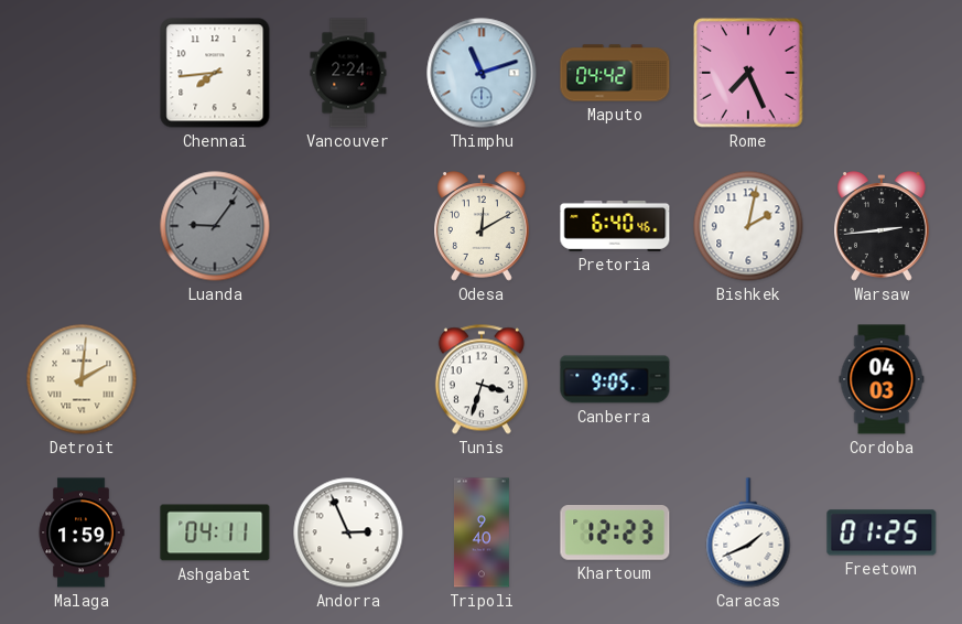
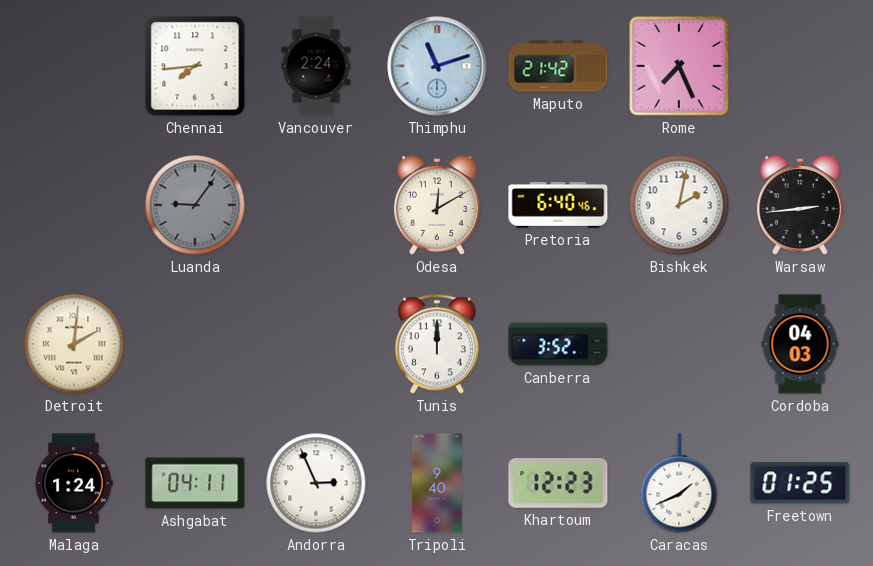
Maputo: 04:42 -> 21:42 (558, 66)
Tunis: 3:33 -> 12:00 (437, 344)
Canberra: 9:05 -> 3:52 (558, 344)
Malaga: 1:59 -> 1:24 (74, 483)
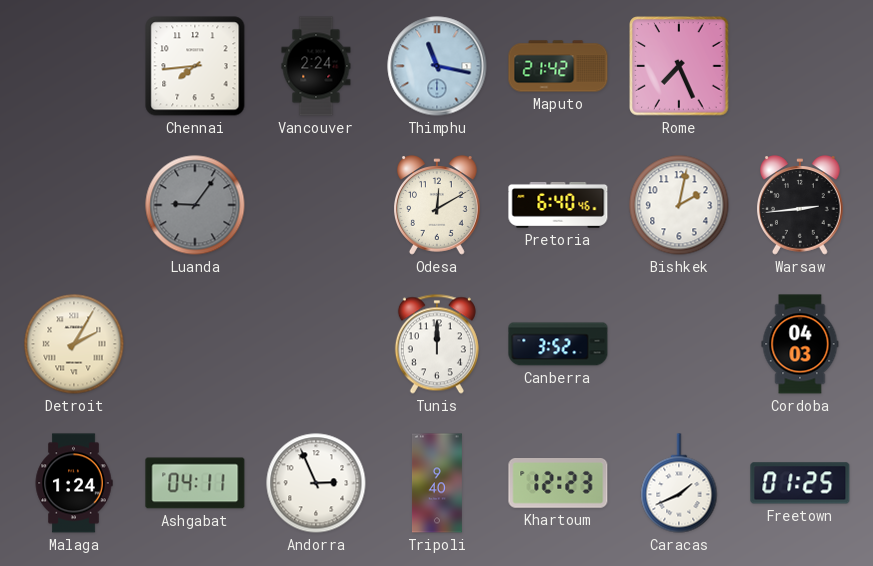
Thimphu: 11:12 -> 11:17 (437, 66)
Detroit: 2:01 -> 2:05 (74, 344)
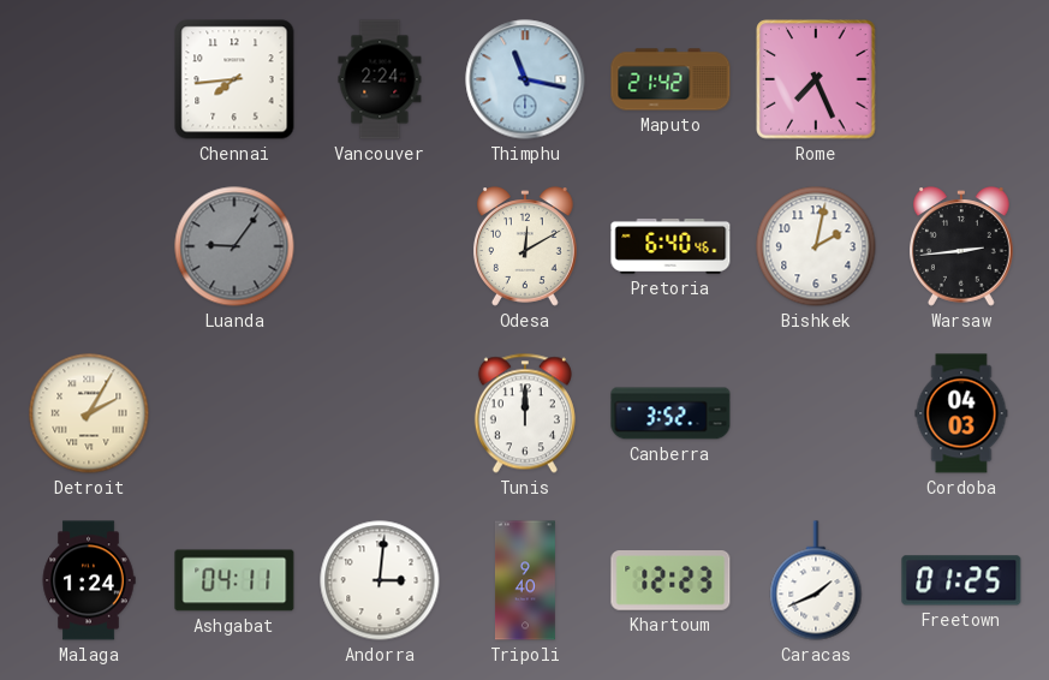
Andorra: 2:56 -> 3:01 (380, 580)
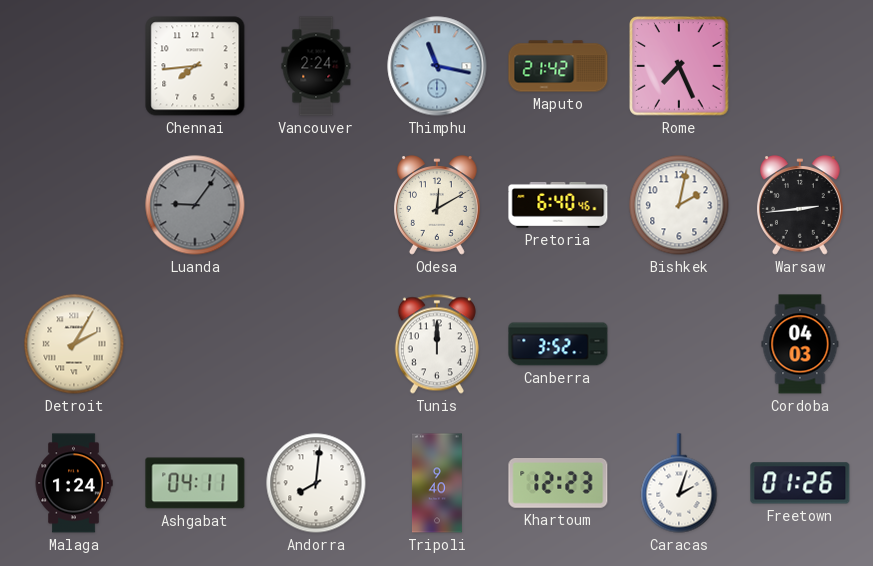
Andorra: 3:01 -> 8:01 (316, 483)
Caracas: 1:41 -> 2:03 (679, 483)
Freetown: 01:25 -> 01:26 (800, 483)
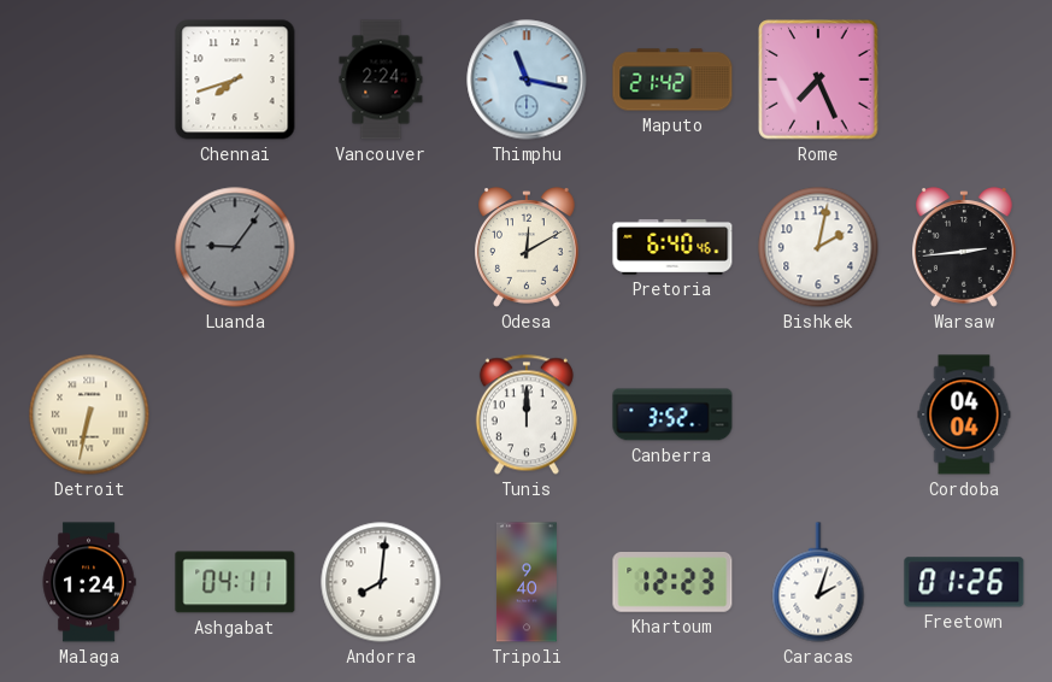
Chennai: 7:44 -> 7:42 (235, 80)
Detroit: 2:05 -> 6:32 (89, 415)
Cordoba: 04:03 -> 04:04 (964, 415)
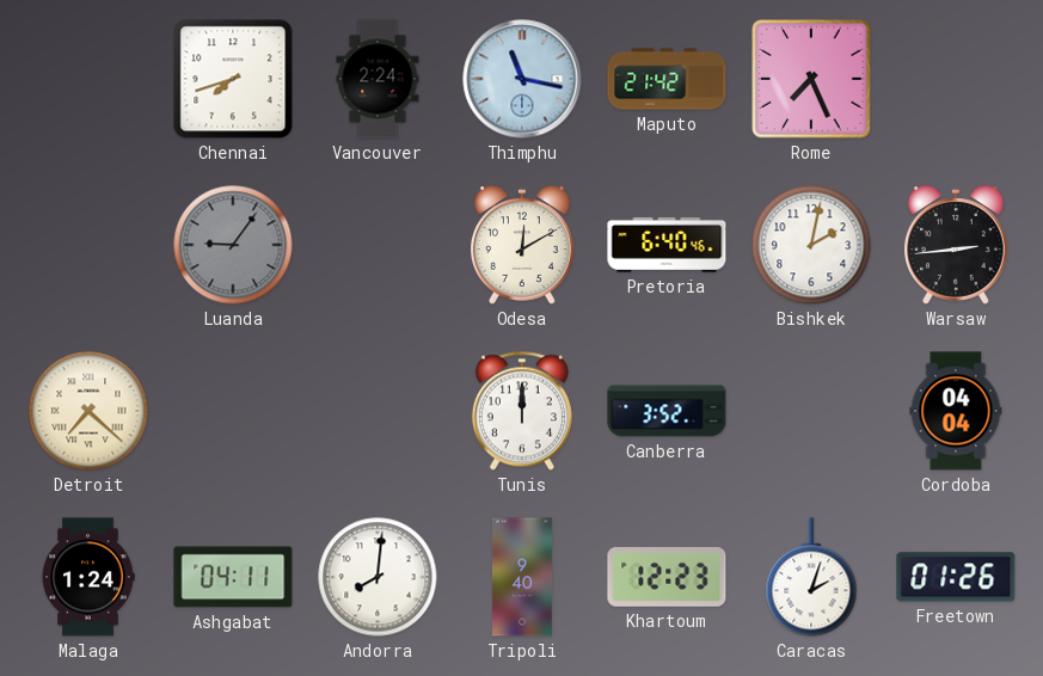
Detroit: 6:32 -> 7:22 (88, 411)
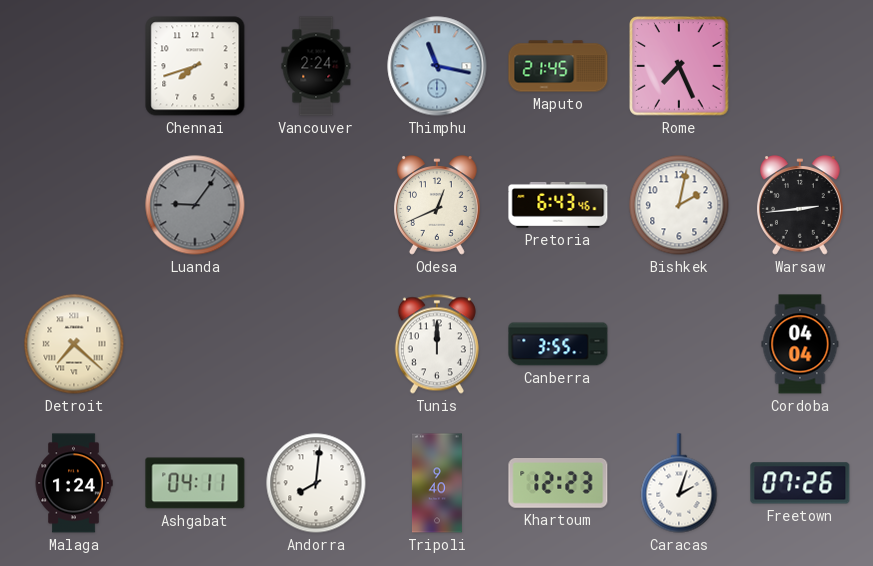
Maputo: 21:42 -> 21:45 (558, 66)
Odesa: 12:10 -> 12:41 (438, 205)
Pretoria: 6:40 -> 6:43 (558, 205)
Canberra: 3:52 -> 3:55 (558, 344)
Freetown: 01:26 -> 07:26 (800, 483)
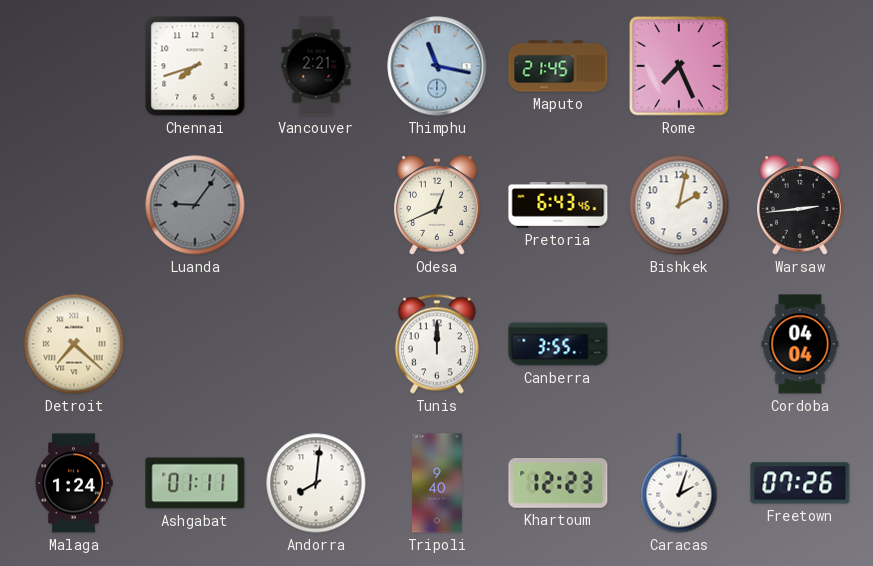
Vancouver: 2:24 -> 2:21 (316, 66)
Ashgabat: 04:11 -> 01:11 (195, 483)
